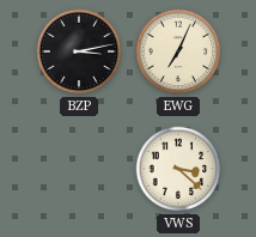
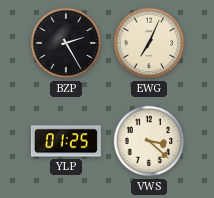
BZP: 3:13 -> 2:25 (66, 43)
YLP: none -> 01:25 (66, 141)
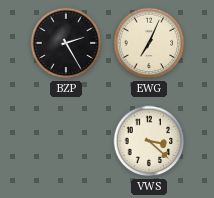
YLP: 01:25 -> none (66, 141)
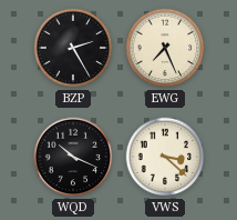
EWG: 7:04 -> 7:26 (165, 48)
WQD: none -> 10:19 (73, 157)
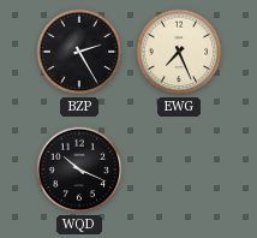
VWS: 3:22 -> none (165, 157)
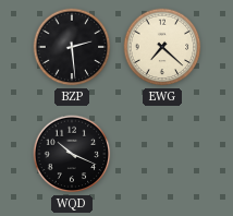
BZP: 2:25 -> 2:29 (72, 47)
EWG: 7:26 -> 7:22 (162, 47)
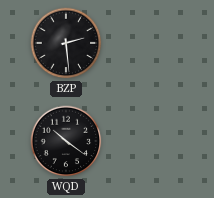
EWG: 7:22 -> none (162, 47)
WQD: 10:19 -> 10:21 (66, 141)
